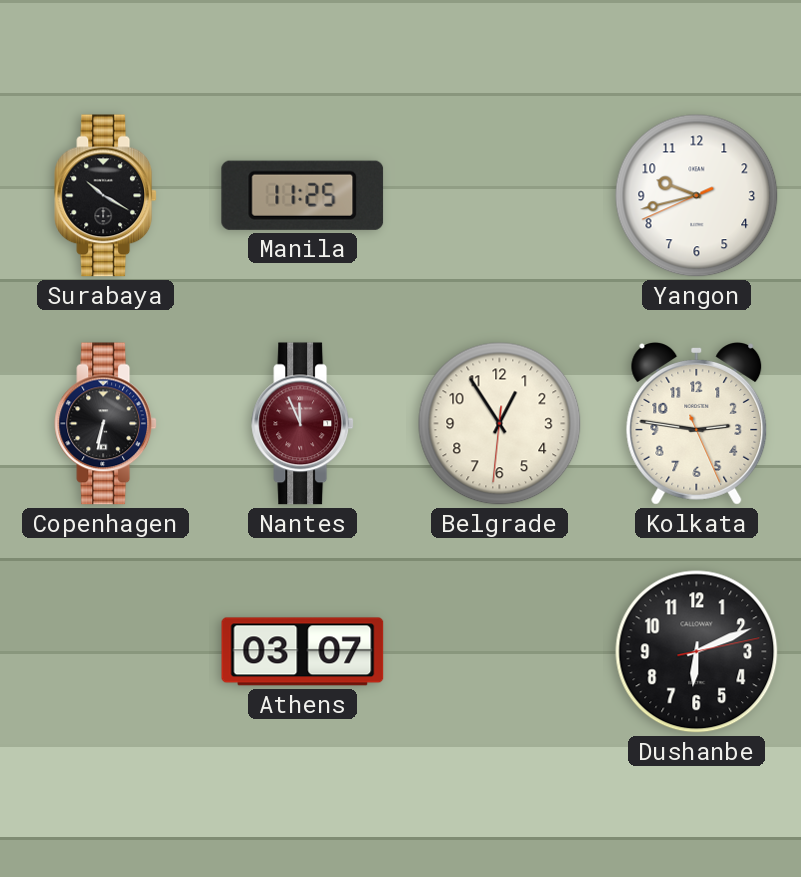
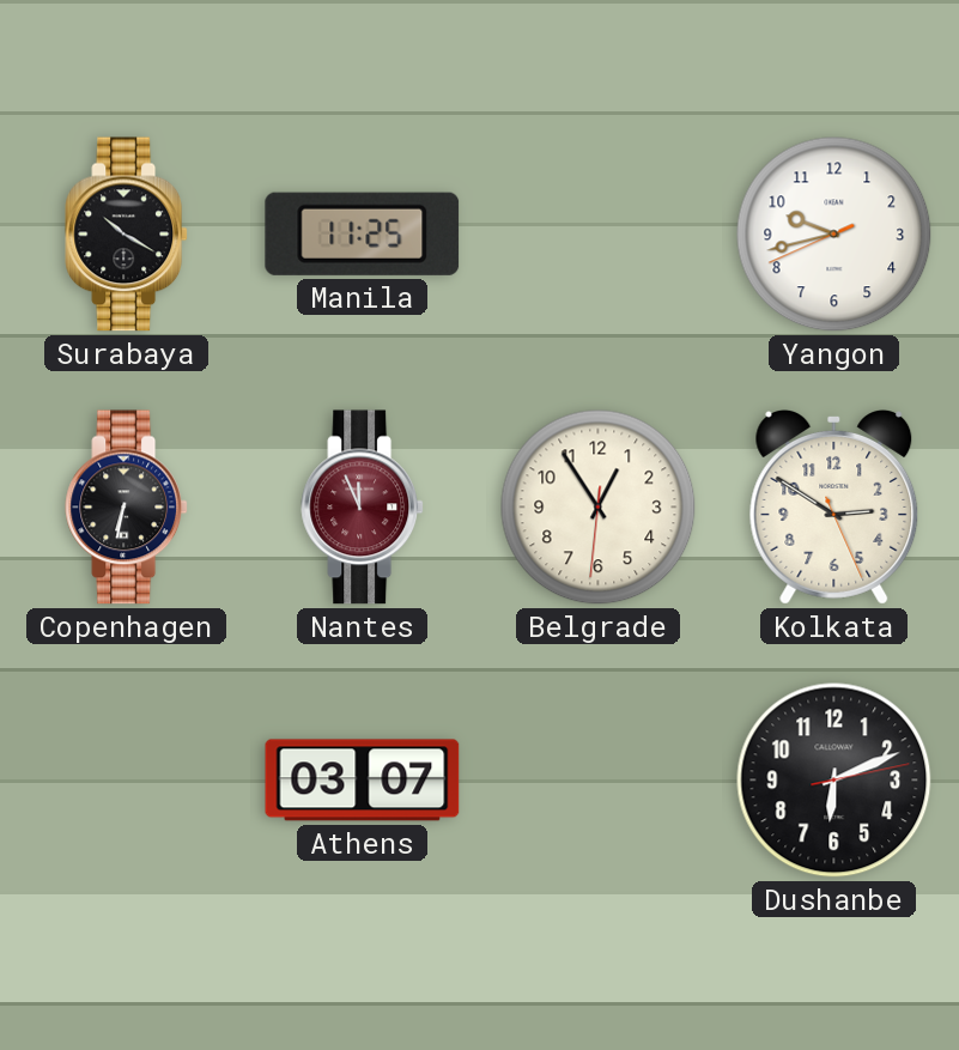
Kolkata: 2:46 -> 2:50 (834, 508)
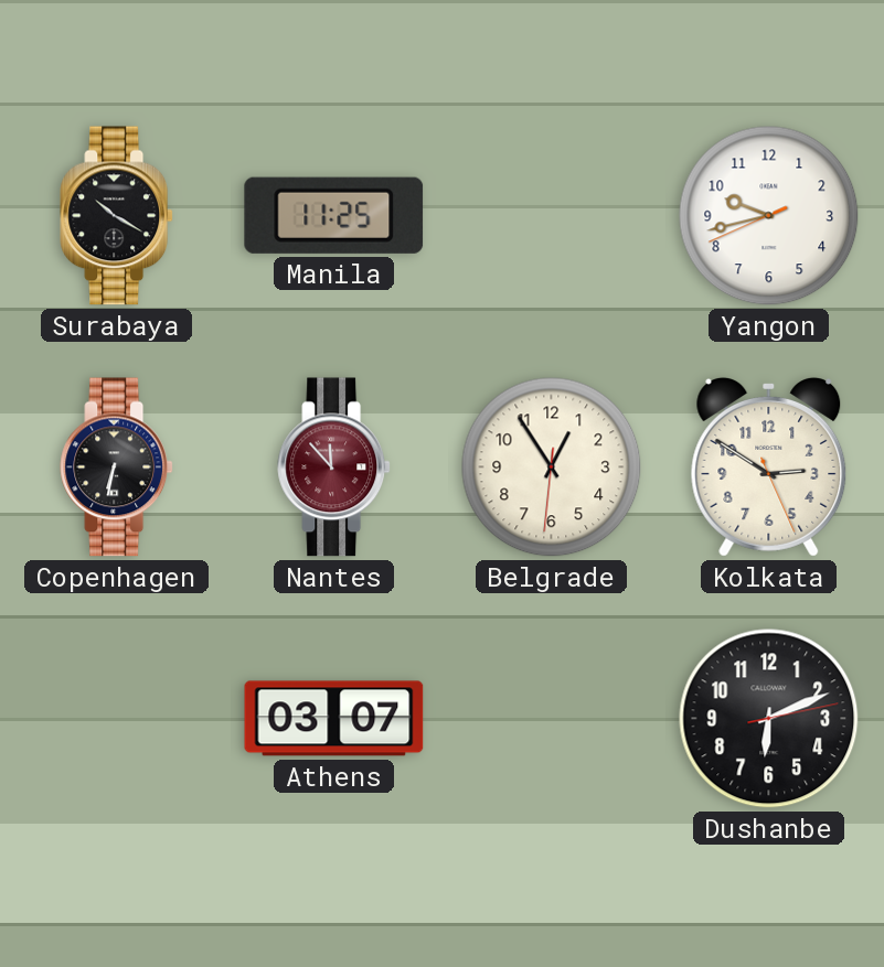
Nantes: 11:56 -> 11:53 (334, 468)
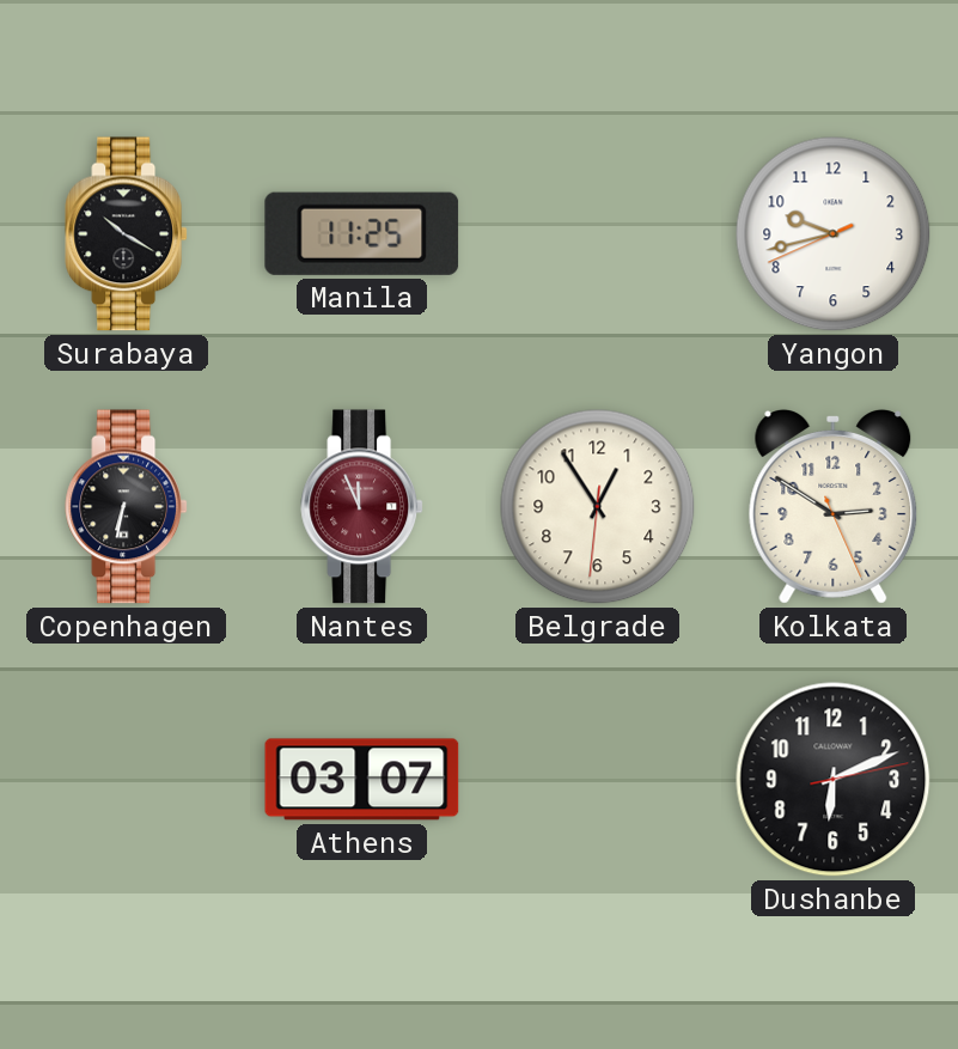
Nantes: 11:53 -> 11:56 (362, 507)
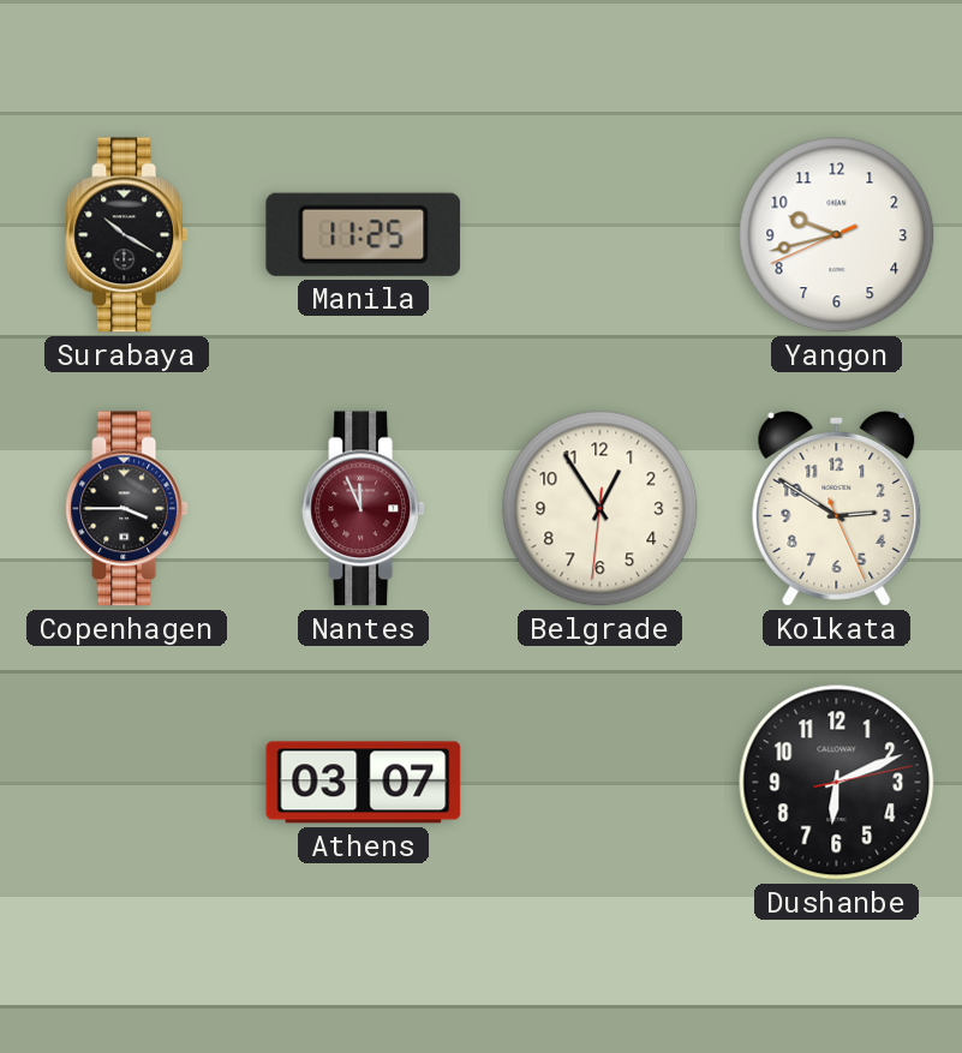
Copenhagen: 6:32 -> 3:45 (127, 509)
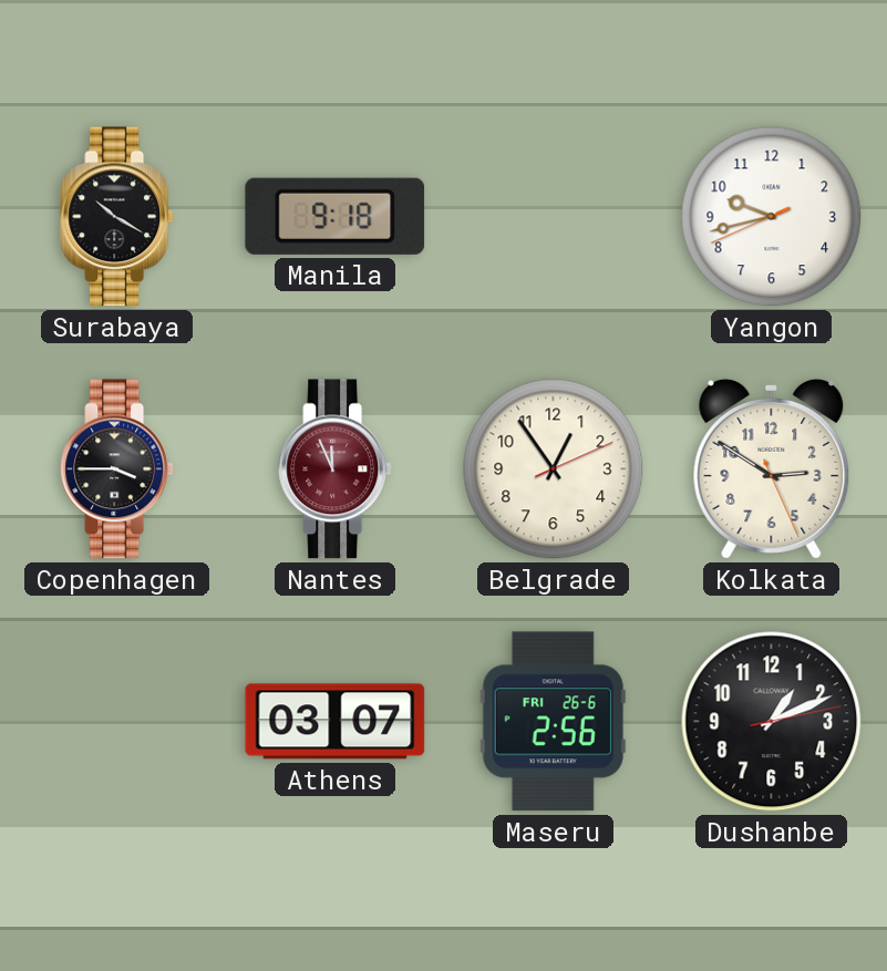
Manila: 11:25 -> 9:18 (336, 216)
Belgrade: 12:54:31 -> 12:54:11 (554, 469)
Maseru: none -> 2:56 (553, 722)
Dushanbe: 6:11 -> 1:11 (772, 722)
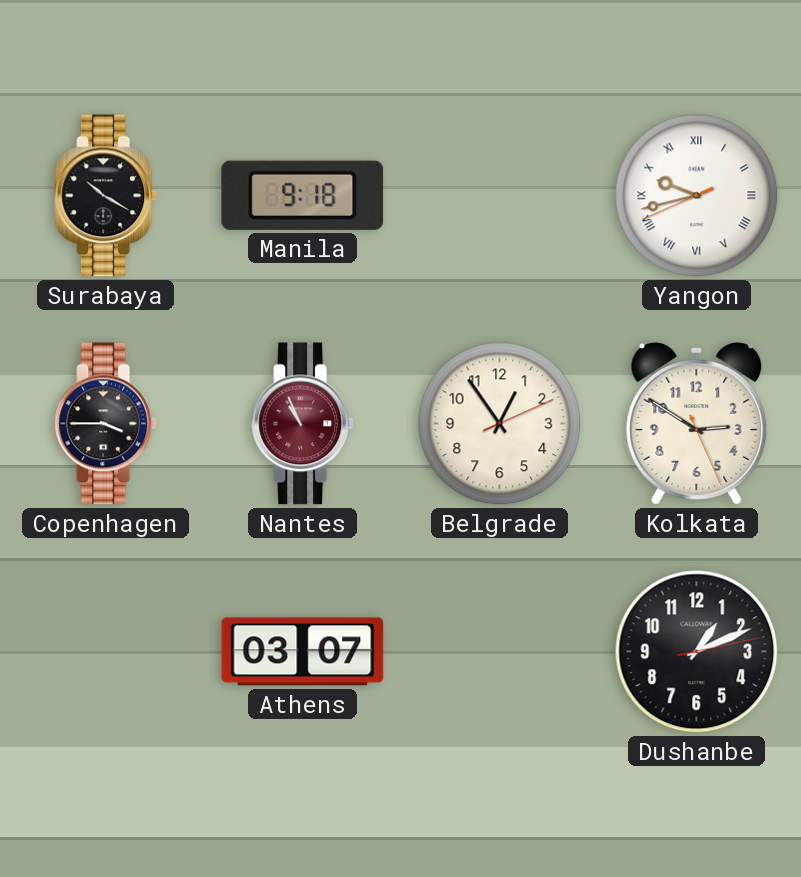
Yangon numerals: Arabic -> Roman (697, 196)
Nantes: 11:56 -> 10:56 (303, 424)
Maseru: 2:56 -> none (553, 722)
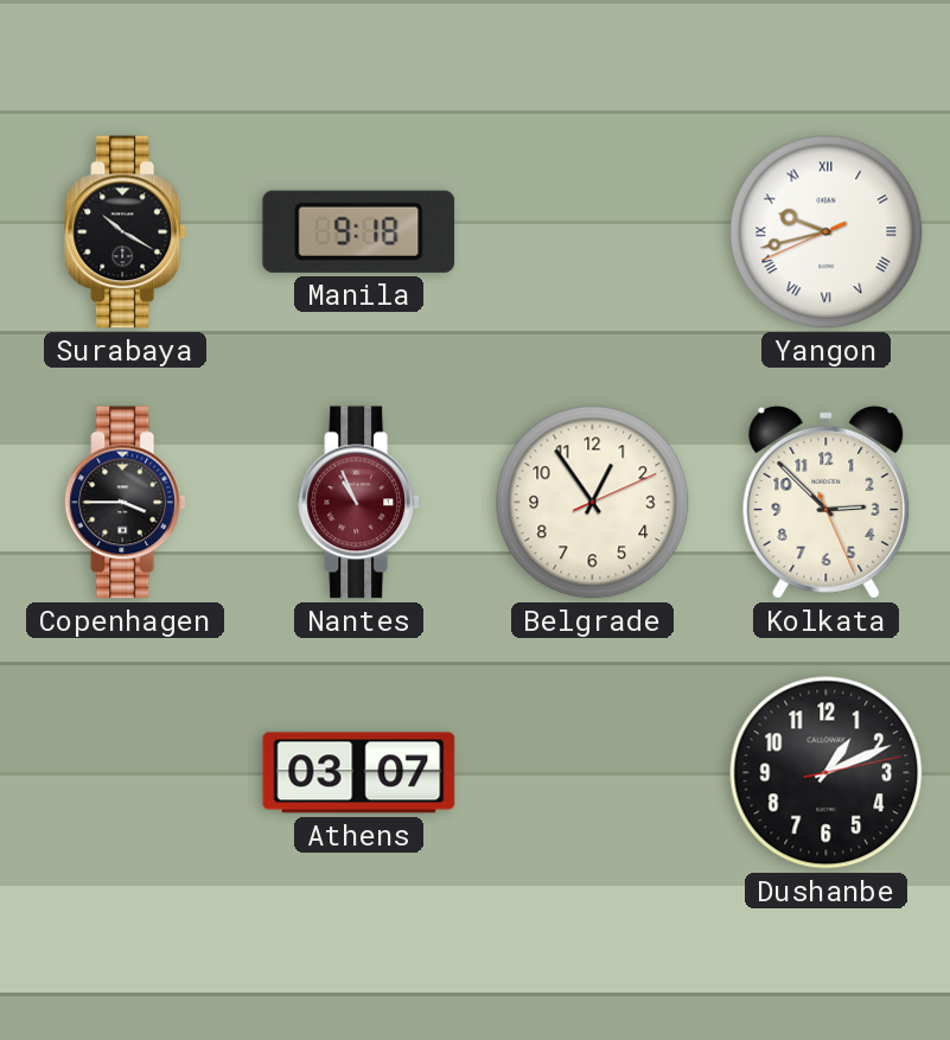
Kolkata: 2:50 -> 2:52 (827, 503)
